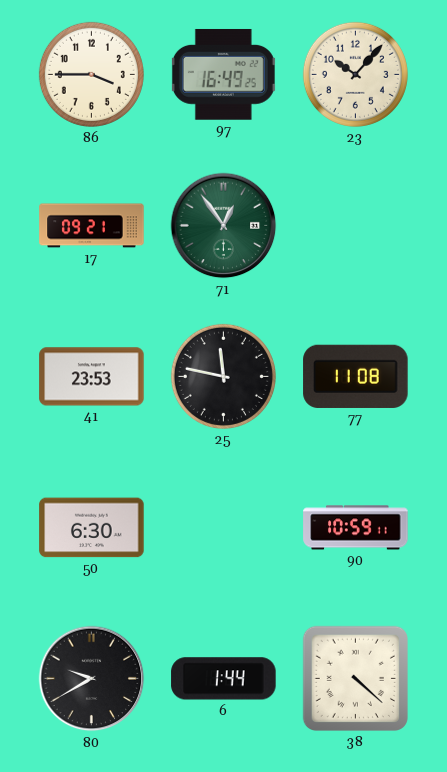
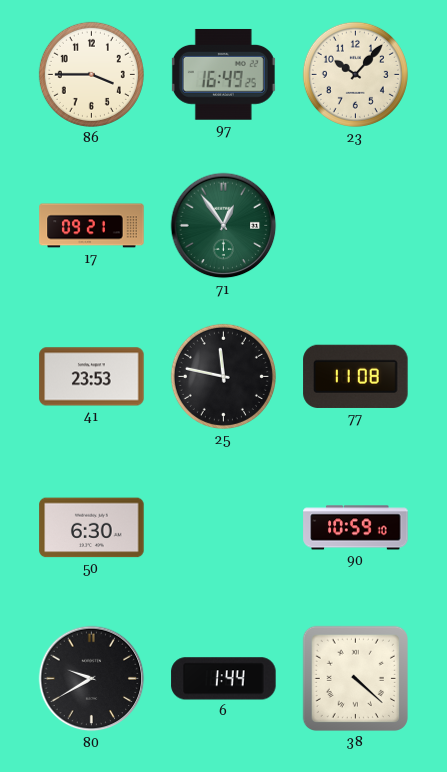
90: 10:59:11 -> 10:59:10 (356, 528)
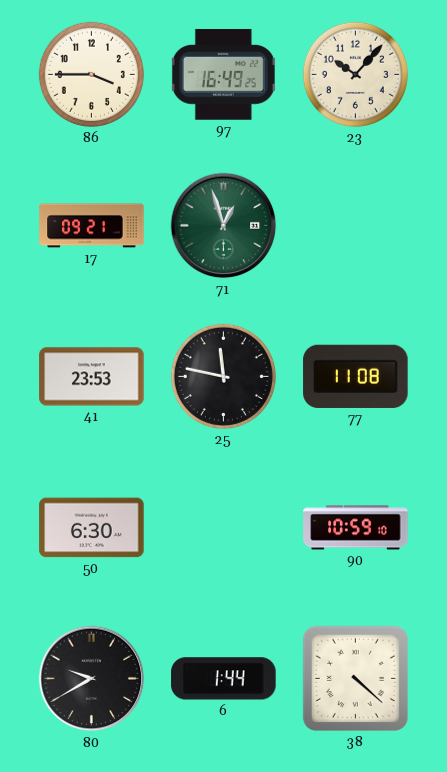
71: 12:54 -> 12:57 (224, 226)
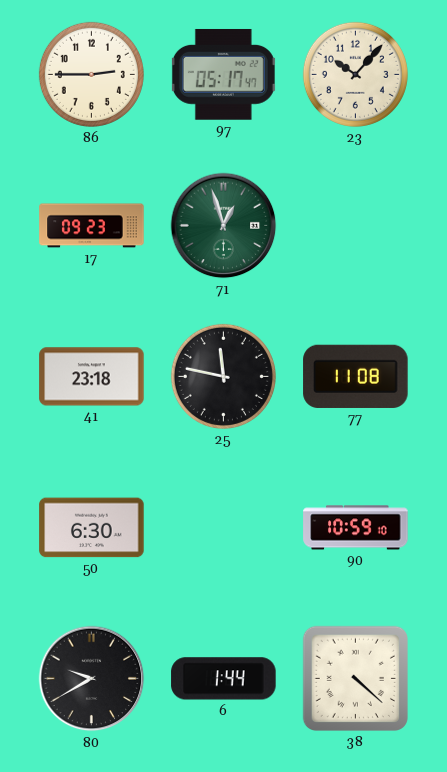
86: 3:45 -> 2:45 (91, 74)
97: 16:49 -> 05:17 (223, 74)
17: 09:21 -> 09:23 (92, 226)
41: 23:53 -> 23:18 (92, 377)
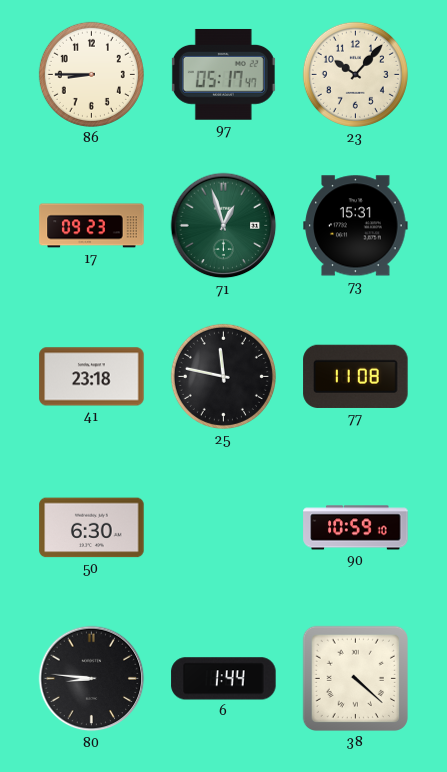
86: 2:45 -> 8:45 (91, 74)
73: none -> 15:31 (356, 226)
80: 9:40 -> 8:46 (92, 679)
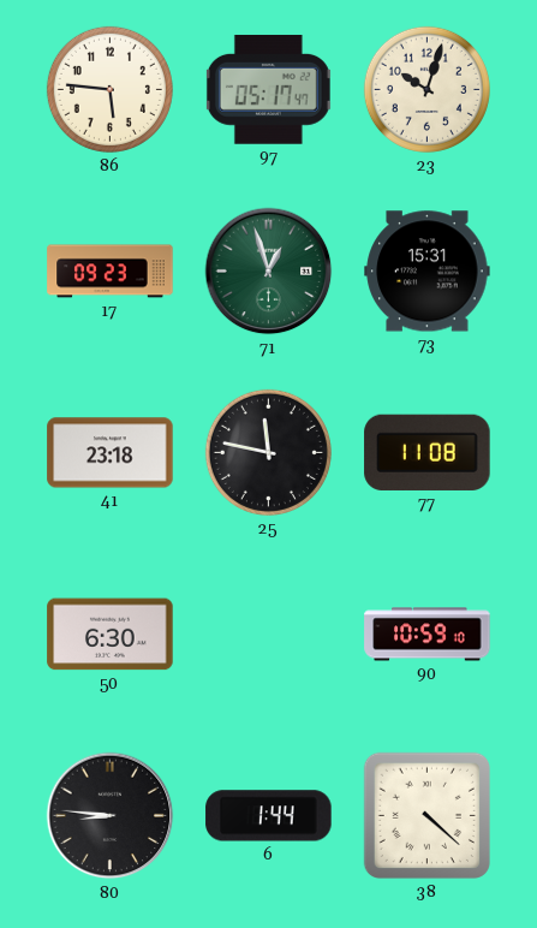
86: 8:45 -> 5:46 (109, 89)
23: 10:07 -> 10:03 (426, 89)
